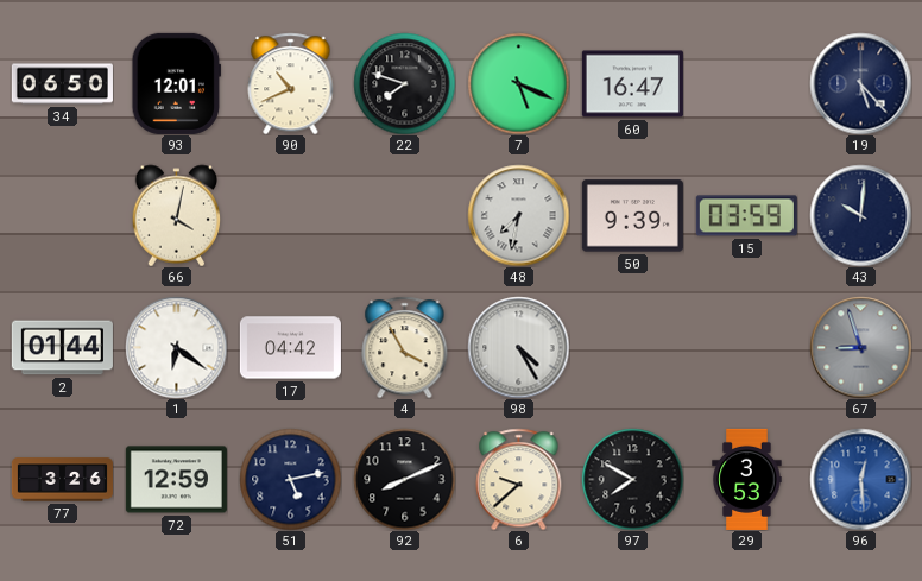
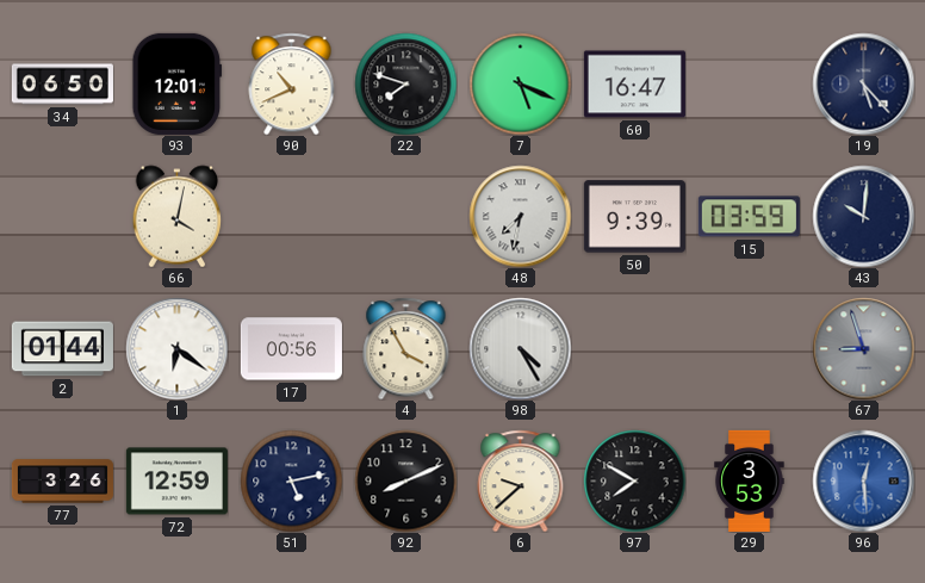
17: 04:42 -> 00:56 (291, 349)
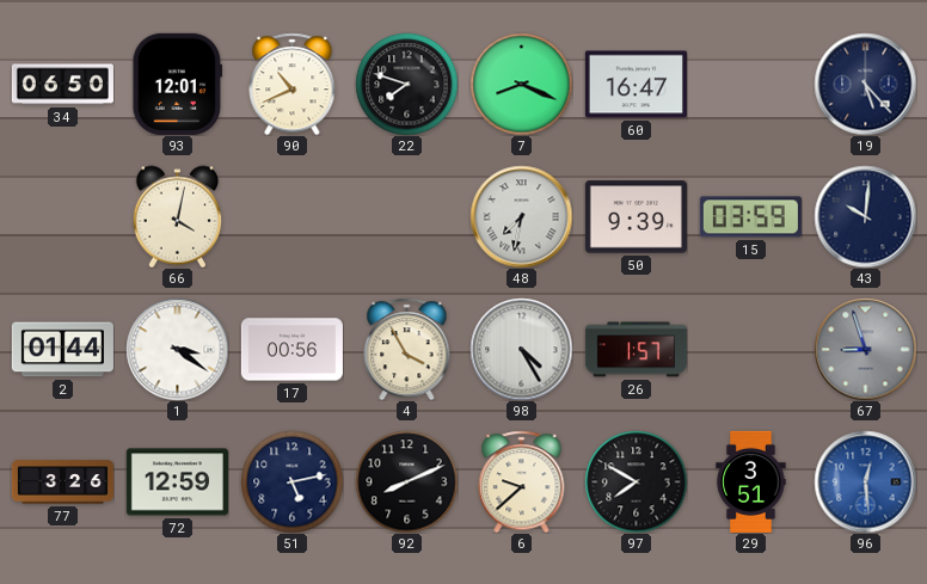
7: 5:19 -> 8:19 (521, 84)
1: 6:21 -> 3:21 (177, 349)
26: none -> 1:57 (636, 350)
29: 3:53 -> 3:51 (751, 481)
